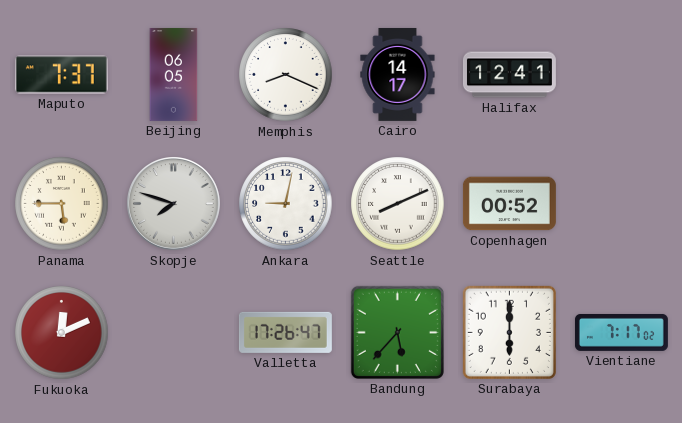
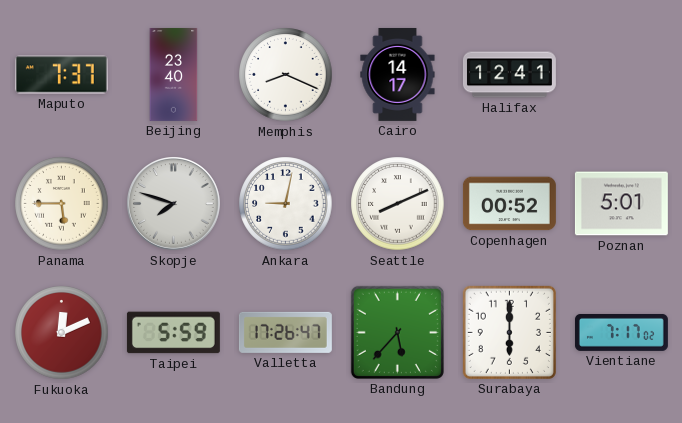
Beijing: 06:05 -> 23:40 (174, 74)
Poznan: none -> 5:01 (621, 204)
Taipei: none -> 5:59 (173, 333)
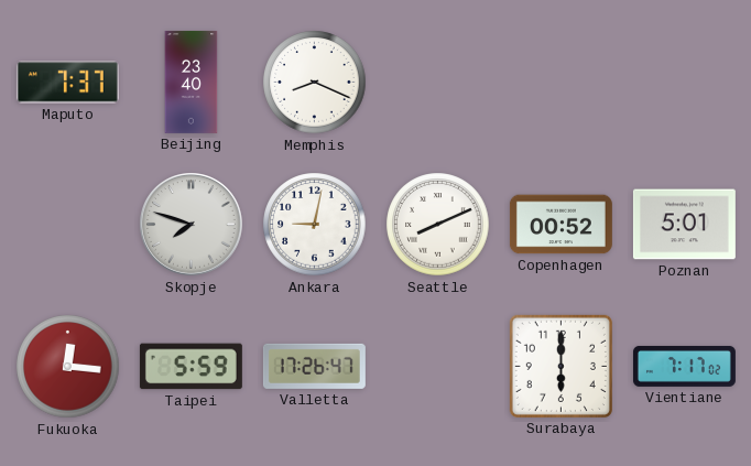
Cairo: 14:17 -> none (398, 74)
Halifax: 12:41 -> none (509, 75)
Panama: 5:45 -> none (62, 204)
Fukuoka: 12:11 -> 12:16 (68, 367)
Bandung: 5:37 -> none (397, 332)
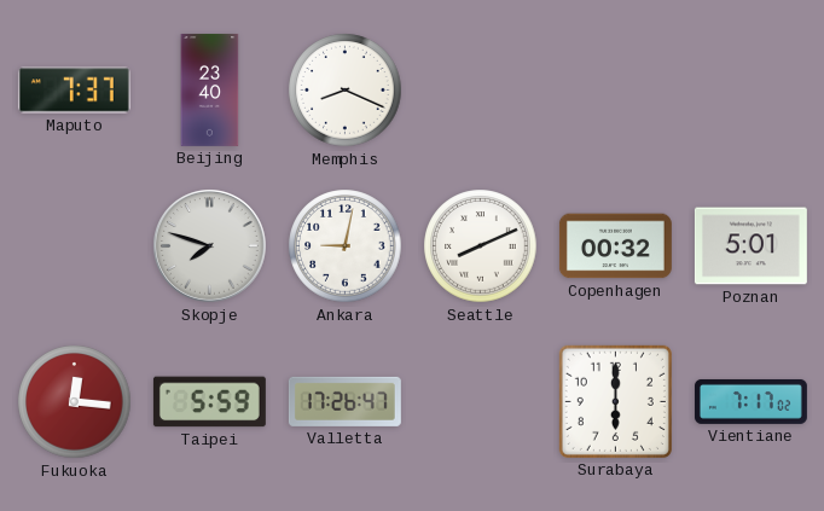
Copenhagen: 00:52 -> 00:32 (615, 246)
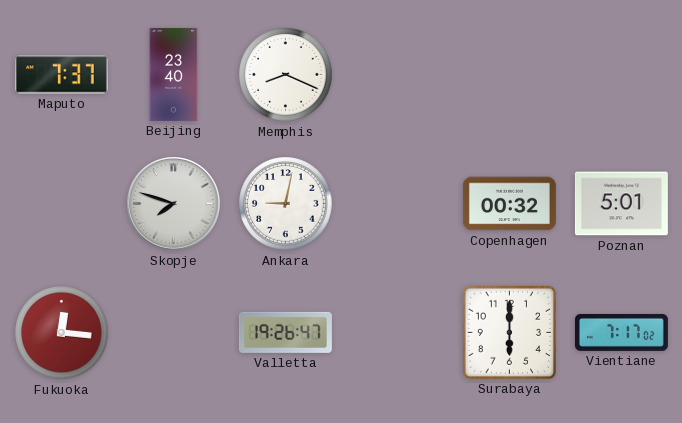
Seattle: 8:11 -> none (481, 246)
Taipei: 5:59 -> none (209, 402)
Valletta: 17:26 -> 19:26 (285, 332)
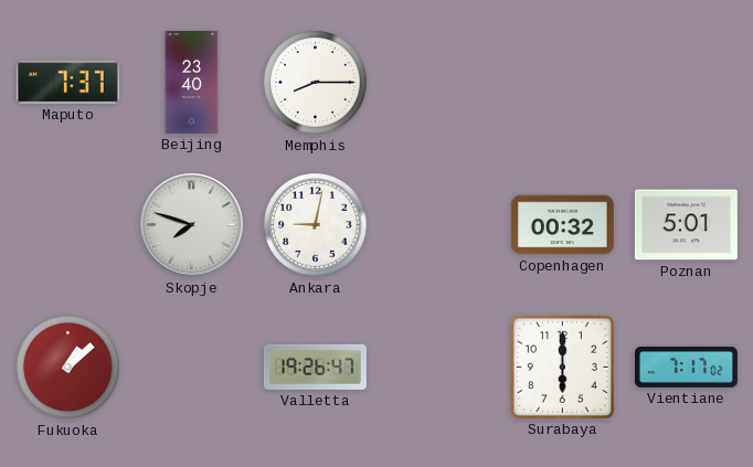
Memphis: 8:19 -> 8:15 (316, 83)
Fukuoka: 12:16 -> 1:08 (68, 368)
